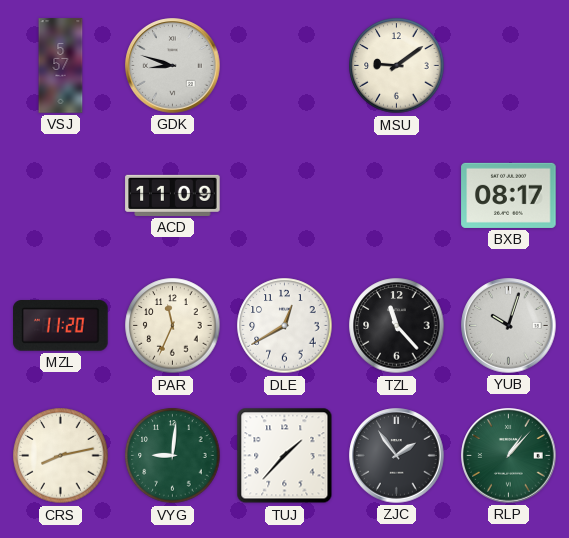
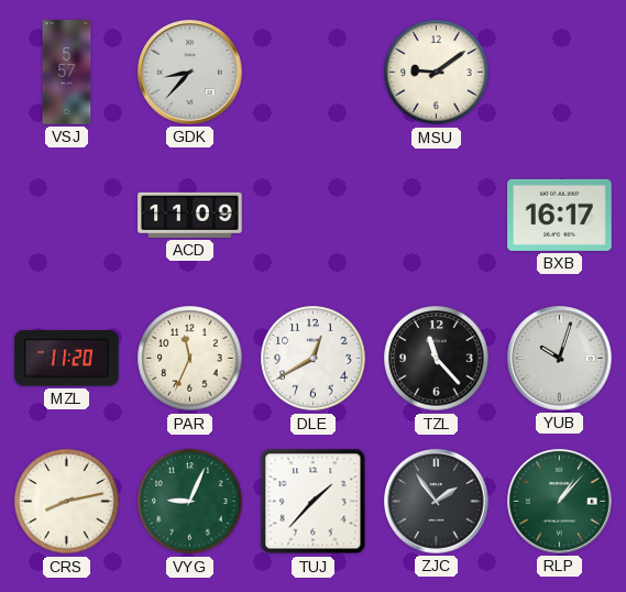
GDK: 8:48 -> 8:37 (190, 73)
BXB: 08:17 -> 16:17 (560, 215)
VYG: 9:01 -> 9:04 (190, 502)
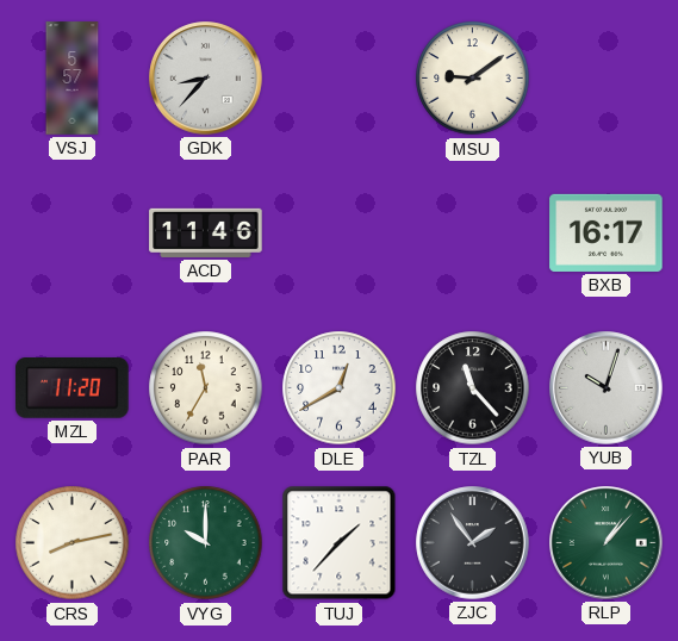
ACD: 11:09 -> 11:46 (206, 232)
PAR: 11:34 -> 11:35 (206, 388)
VYG: 9:04 -> 10:00 (206, 543)
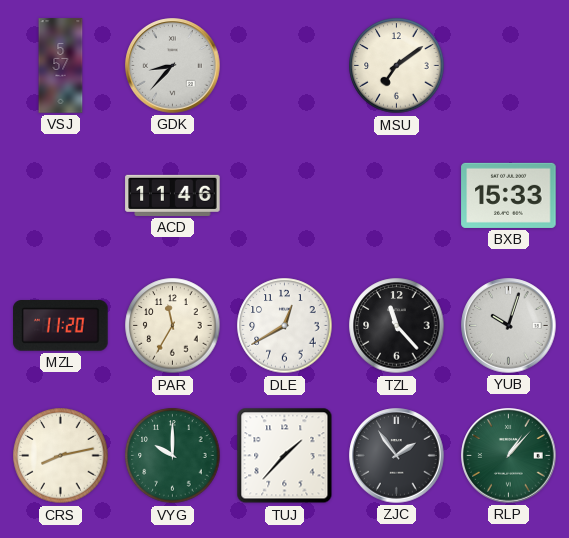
MSU: 9:09 -> 7:09 (397, 66)
BXB: 16:17 -> 15:33 (509, 195)
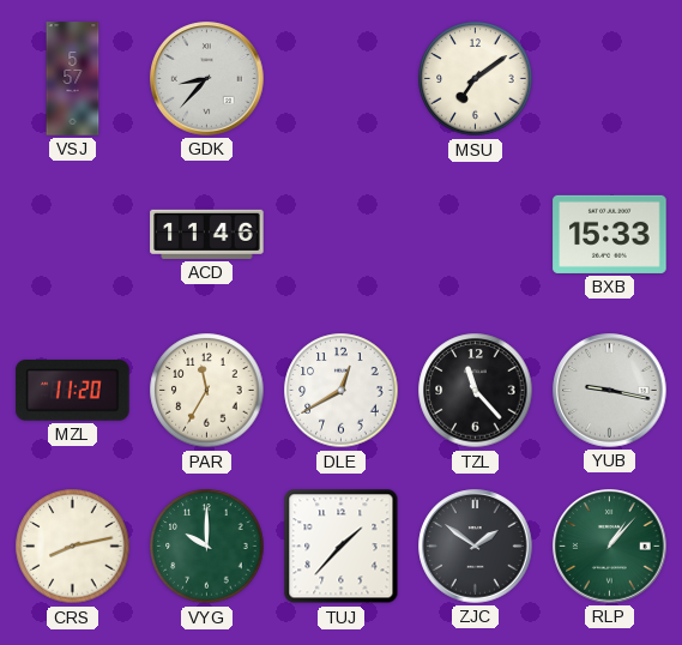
YUB: 10:03 -> 9:17 (610, 391)
ZJC: 1:54 -> 1:51 (476, 547)
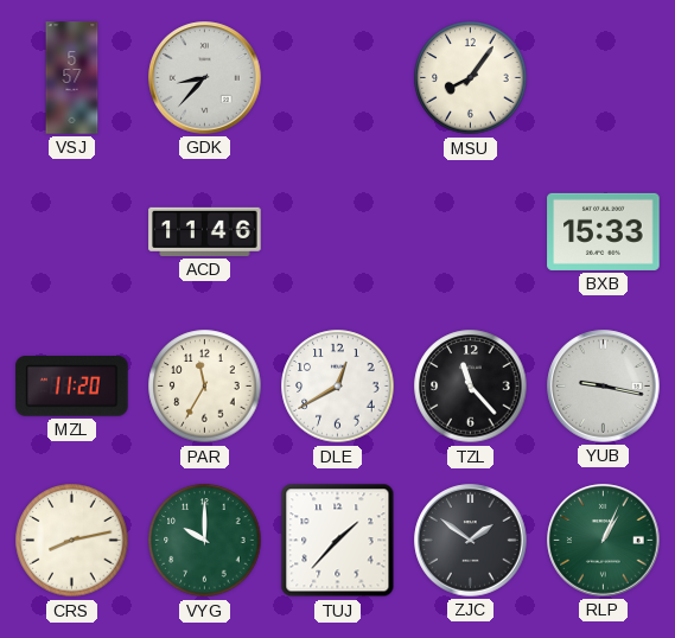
MSU: 7:09 -> 8:06 (471, 78)
RLP: 1:07 -> 1:04 (604, 541)
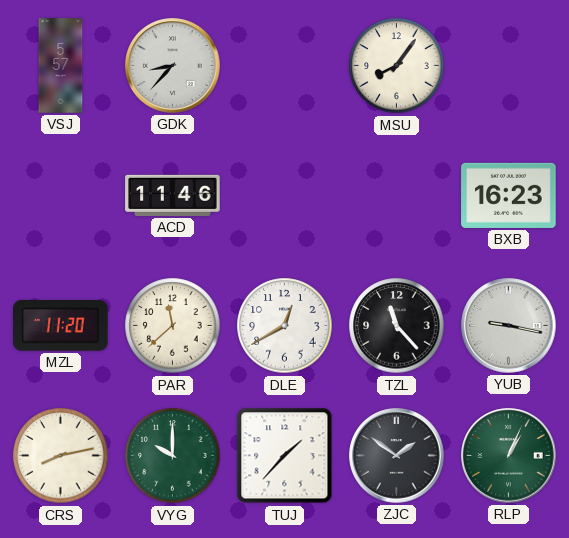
BXB: 15:33 -> 16:23 (509, 195)
PAR: 11:35 -> 11:38 (173, 326)
